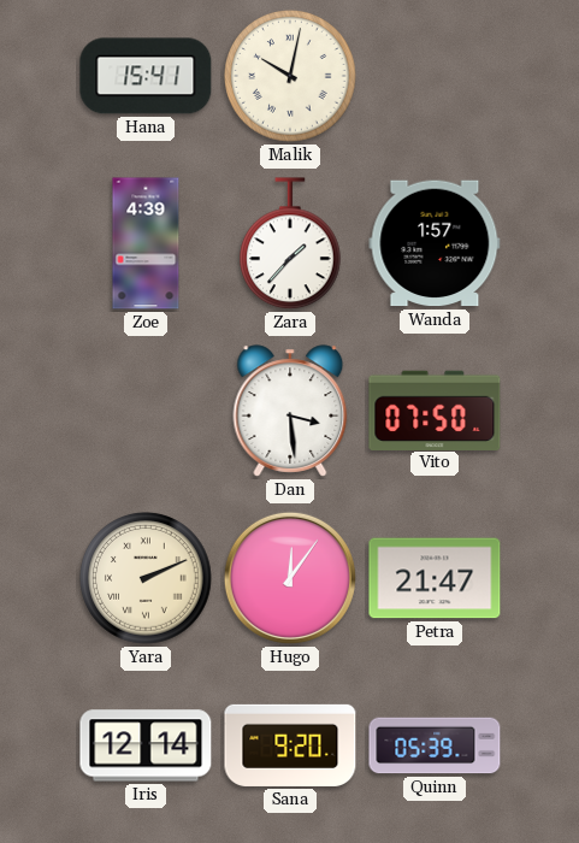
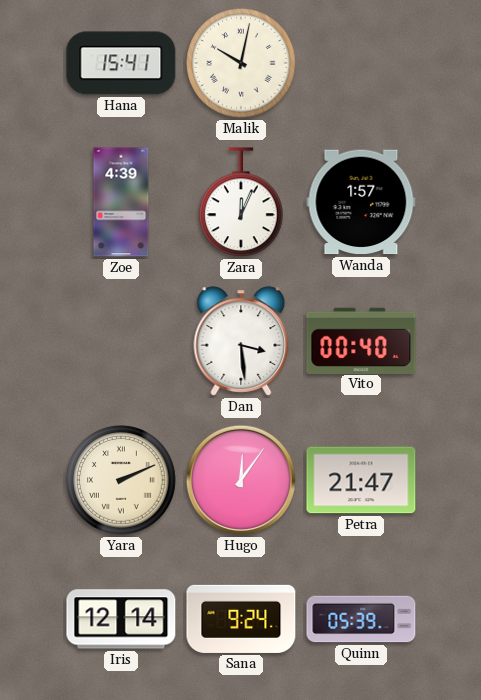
Zara: 1:37 -> 12:04 (242, 203)
Vito: 07:50 -> 00:40 (361, 340)
Sana: 9:20 -> 9:24 (241, 619)
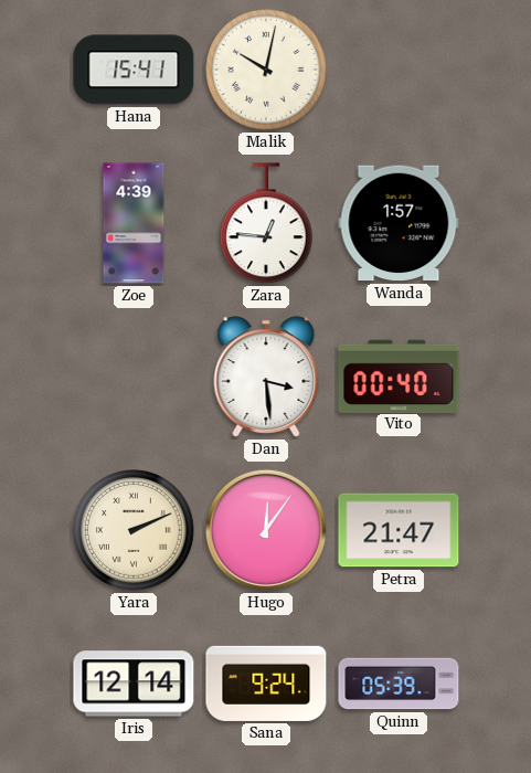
Zara: 12:04 -> 12:46 (267, 224)
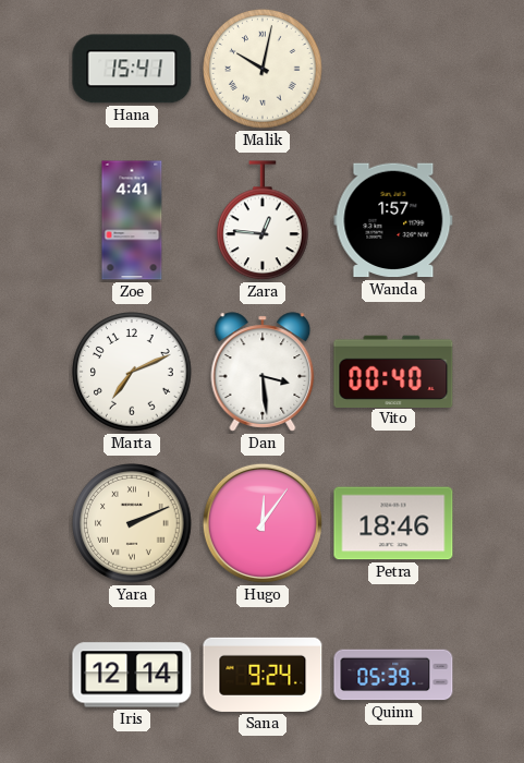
Zoe: 4:39 -> 4:41 (132, 220)
Marta: none -> 7:11 (132, 372)
Petra: 21:47 -> 18:46 (393, 523)
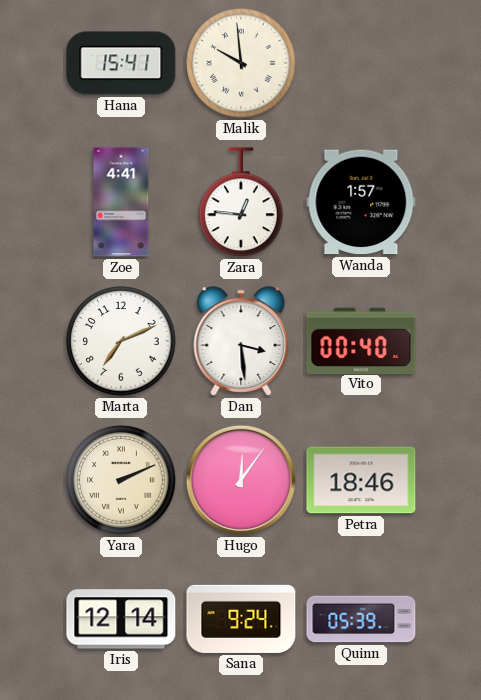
Malik: 10:02 -> 9:59 (241, 63)
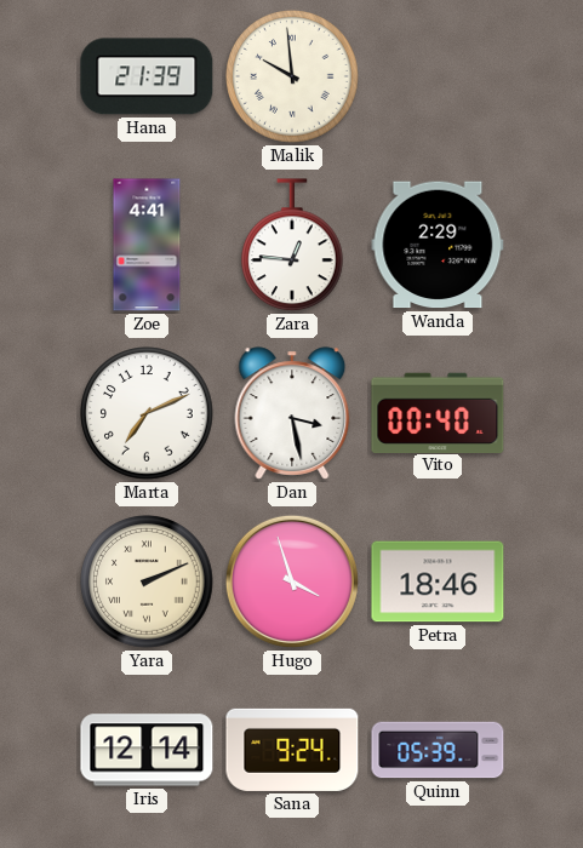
Hana: 15:41 -> 21:39 (147, 76)
Wanda: 1:57 -> 2:29 (438, 245)
Dan: 3:29 -> 3:28 (292, 413)
Hugo: 12:06 -> 3:57 (292, 581)
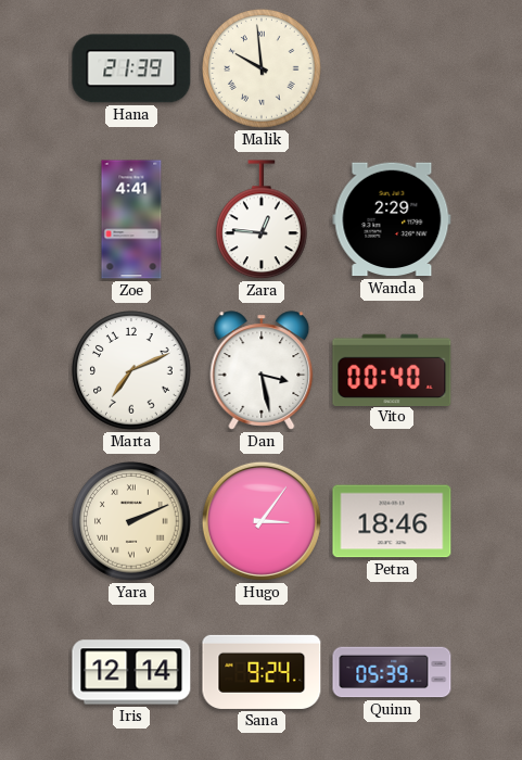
Hugo: 3:57 -> 3:06 (262, 521)
